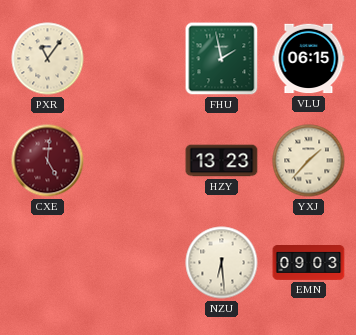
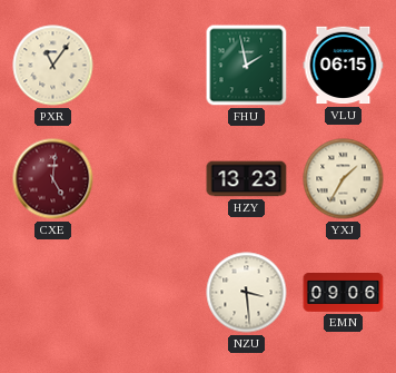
YXJ: 1:37 -> 1:35 (344, 179)
NZU: 6:29 -> 3:29 (247, 293)
EMN: 09:03 -> 09:06 (344, 293)
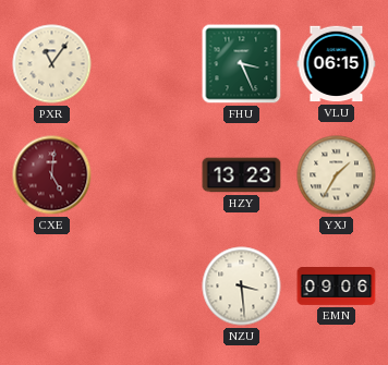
FHU: 1:58 -> 3:26 (242, 64)
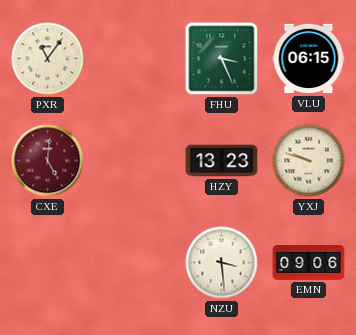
YXJ: 1:35 -> 9:48 (309, 161)
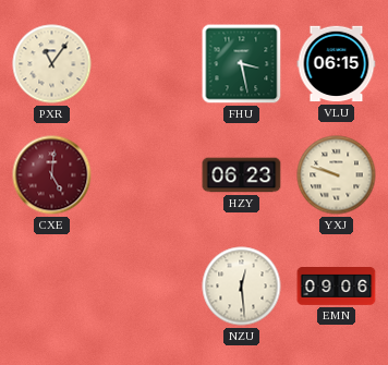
FHU: 3:26 -> 3:28 (242, 64)
HZY: 13:23 -> 06:23 (242, 175)
NZU: 3:29 -> 12:29 (242, 287)
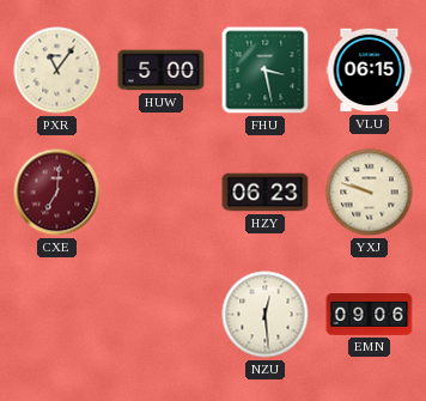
HUW: none -> 5:00 (162, 71)
CXE: 5:01 -> 7:01 (57, 193)
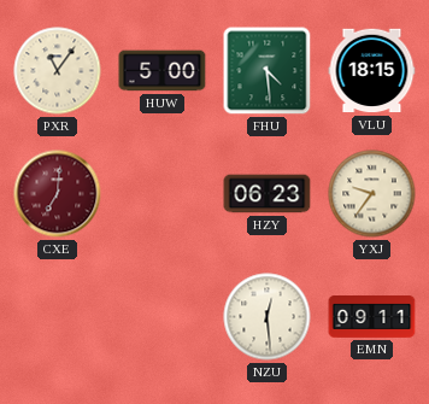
FHU: 3:28 -> 4:29 (268, 71)
VLU: 06:15 -> 18:15 (372, 71)
YXJ: 9:48 -> 9:36 (372, 194)
EMN: 09:06 -> 09:11 (372, 317)
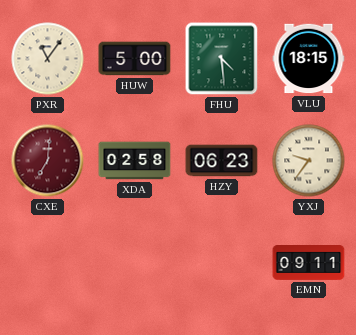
XDA: none -> 02:58 (135, 161)
NZU: 12:29 -> none (268, 317)
